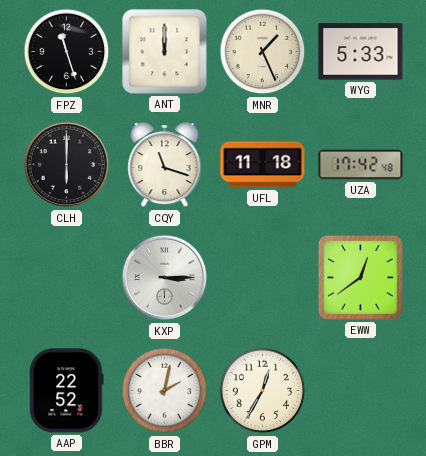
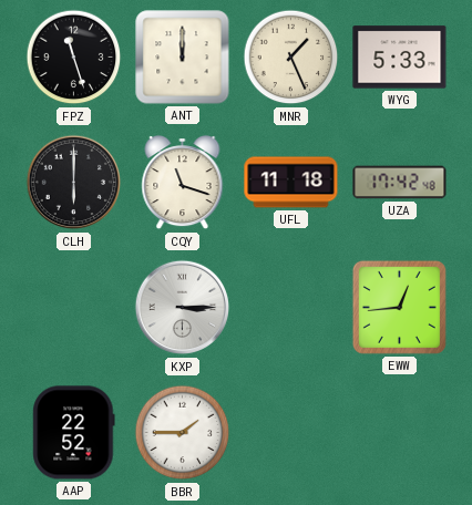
EWW: 12:39 -> 12:44 (399, 307)
BBR: 2:02 -> 1:45 (183, 433)
GPM: 12:35 -> none (263, 391)
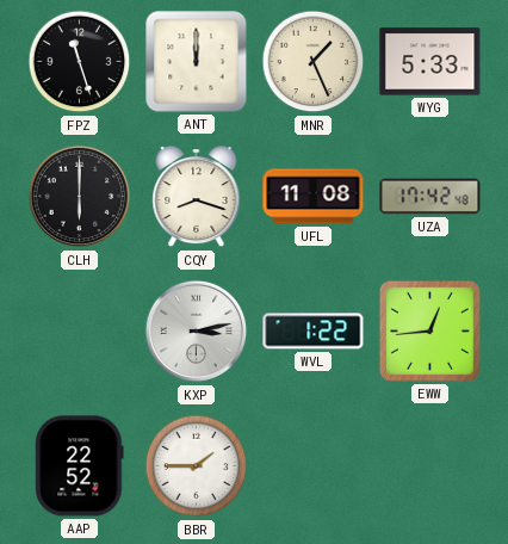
CQY: 11:18 -> 8:18 (197, 198)
UFL: 11:18 -> 11:08 (314, 197)
KXP: 3:15 -> 3:13 (197, 332)
WVL: none -> 1:22 (314, 332)
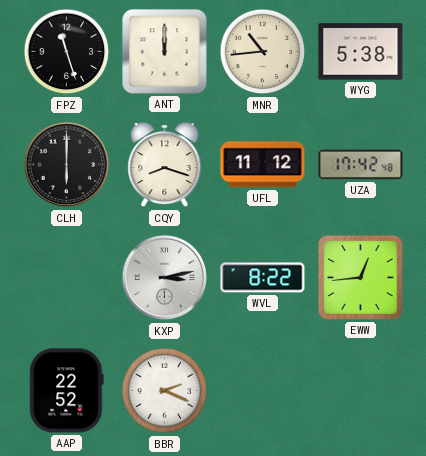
MNR: 1:26 -> 10:44 (263, 52)
WYG: 5:33 -> 5:38 (361, 52)
UFL: 11:08 -> 11:12 (263, 165)
WVL: 1:22 -> 8:22 (263, 278)
BBR: 1:45 -> 2:19 (165, 391)
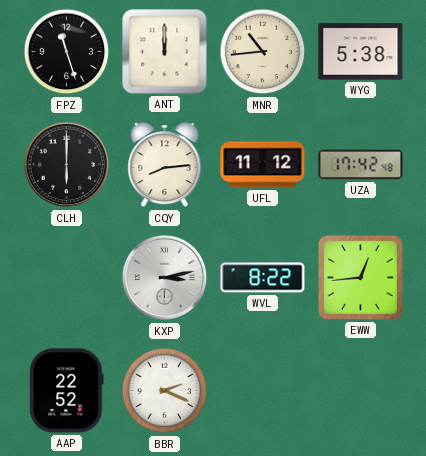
CQY: 8:18 -> 8:14 (165, 166)
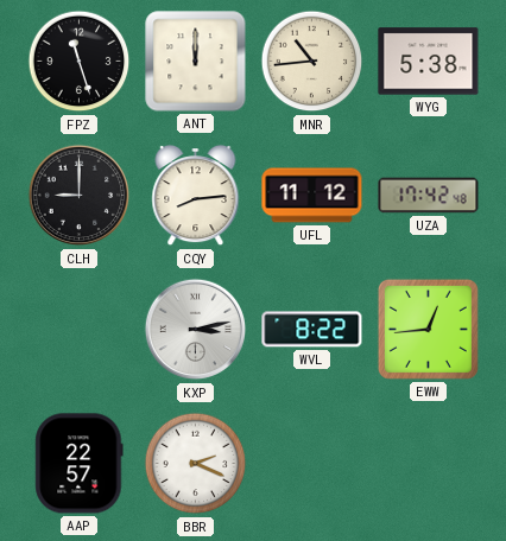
CLH: 6:00 -> 9:00 (80, 196)
AAP: 22:52 -> 22:57 (80, 464)
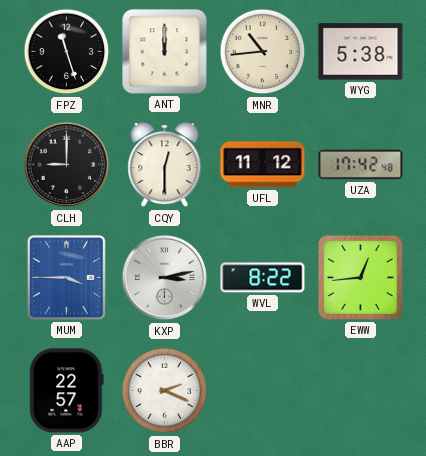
CQY: 8:14 -> 12:30 (165, 166)
MUM: none -> 3:45 (67, 278)
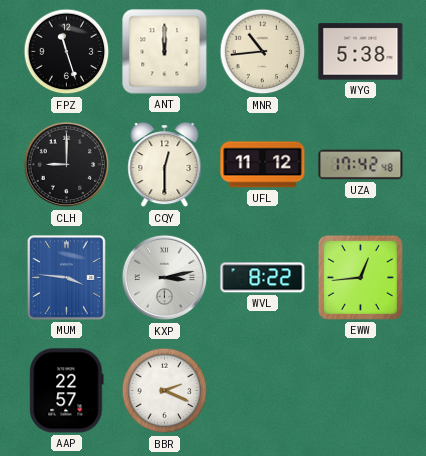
MUM: 3:45 -> 3:46 (67, 278)
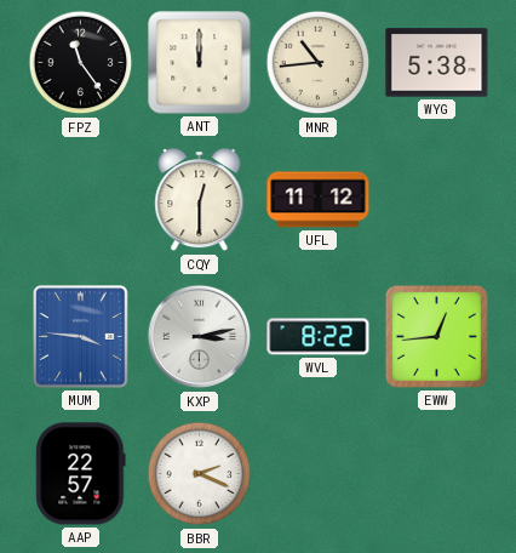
FPZ: 11:27 -> 11:24 (81, 63)
CLH: 9:00 -> none (67, 165)
UZA: 17:42 -> none (361, 165)
